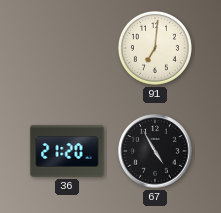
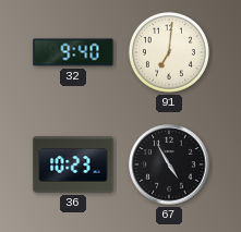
32: none -> 9:40 (73, 52)
36: 21:20 -> 10:23 (73, 164)
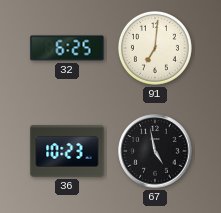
32: 9:40 -> 6:25 (67, 48)
67: 4:55 -> 4:58 (155, 151)
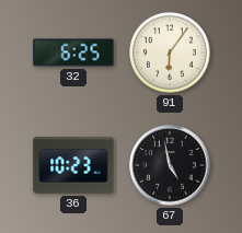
91: 7:01 -> 6:06 (170, 53)
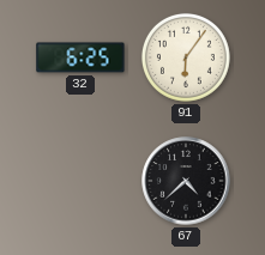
36: 10:23 -> none (73, 165)
67: 4:58 -> 4:38 (186, 181)
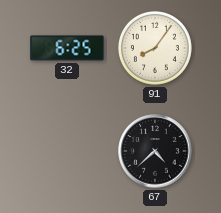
91: 6:06 -> 8:06 (155, 48)
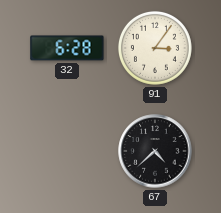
32: 6:25 -> 6:28 (67, 48)
91: 8:06 -> 3:06 (155, 48)
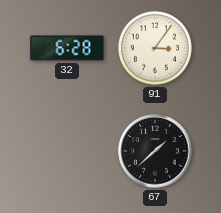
67: 4:38 -> 1:38 (155, 151)
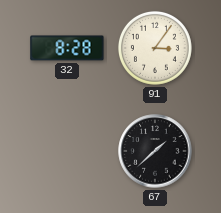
32: 6:28 -> 8:28 (67, 48)
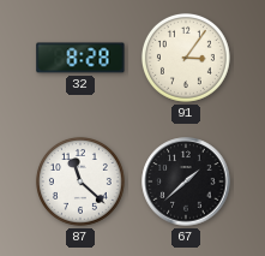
87: none -> 11:22 (80, 181)
